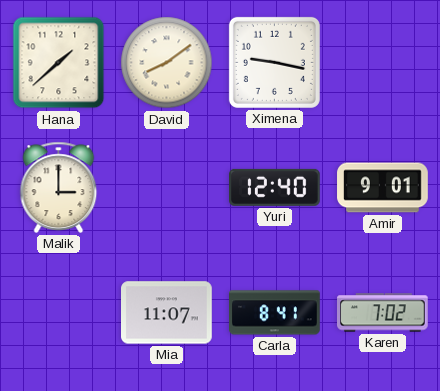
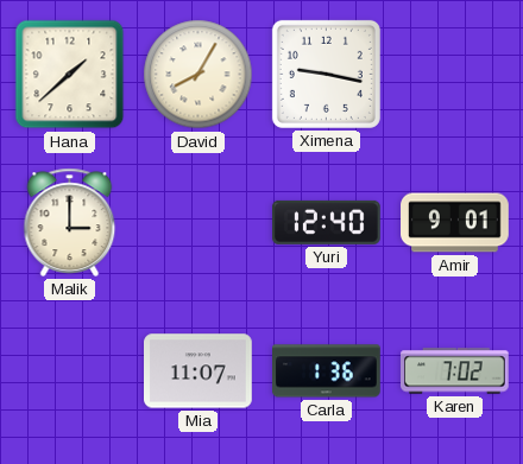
David: 8:09 -> 8:05 (199, 75)
Carla: 8:41 -> 1:36 (327, 371)
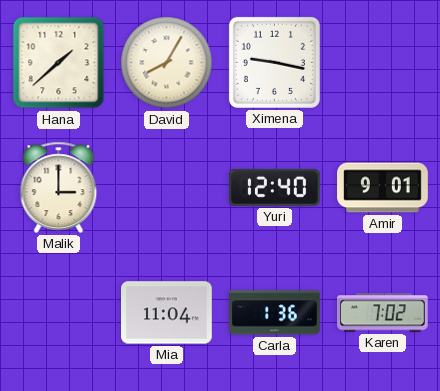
Mia: 11:07 -> 11:04 (167, 313)
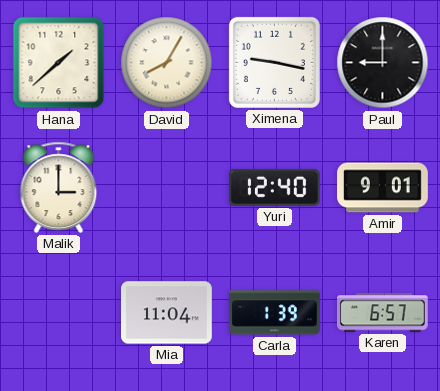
Paul: none -> 9:00 (383, 63)
Carla: 1:36 -> 1:39 (275, 313)
Karen: 7:02 -> 6:57 (383, 313)
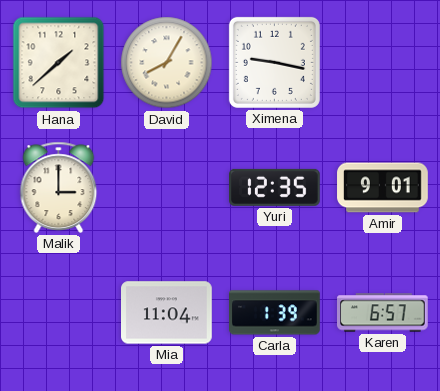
Paul: 9:00 -> none (383, 63)
Yuri: 12:40 -> 12:35 (275, 187)
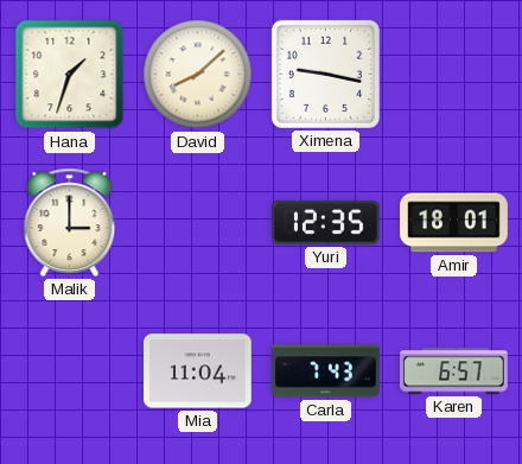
Hana: 1:38 -> 1:33 (70, 75)
David: 8:05 -> 8:08 (198, 75)
Amir: 9:01 -> 18:01 (454, 223)
Carla: 1:39 -> 7:43 (326, 371)
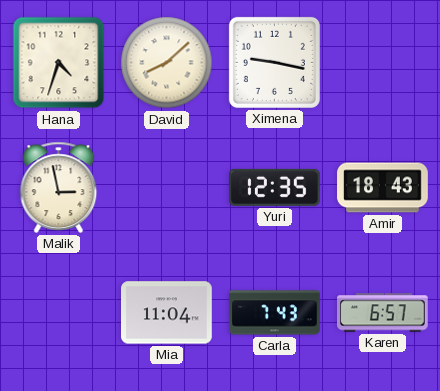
Hana: 1:33 -> 4:33 (59, 63)
Malik: 3:00 -> 2:58 (59, 187)
Amir: 18:01 -> 18:43 (383, 188)
